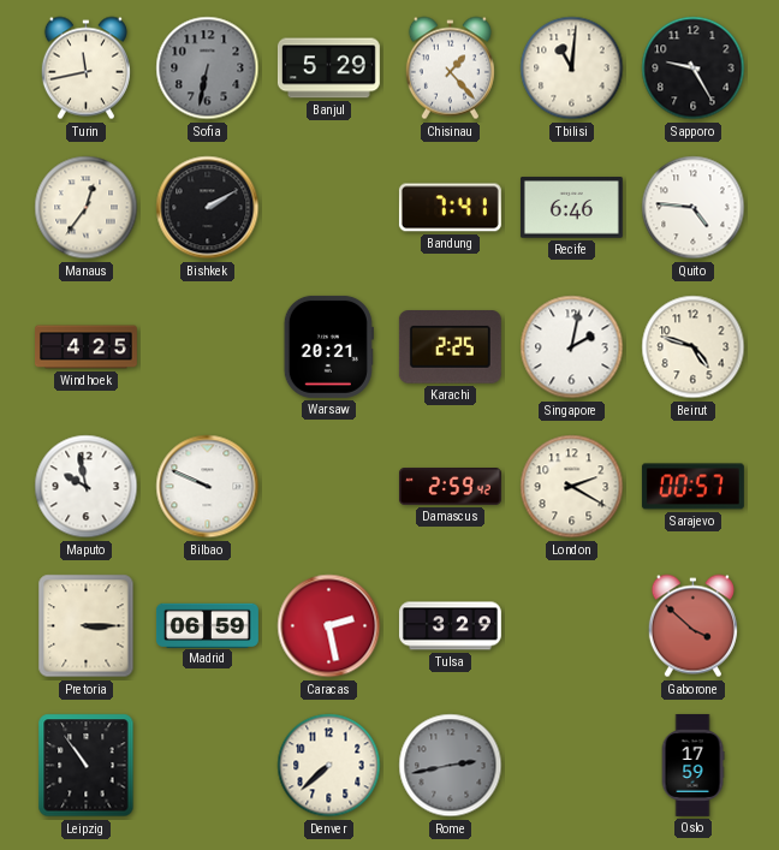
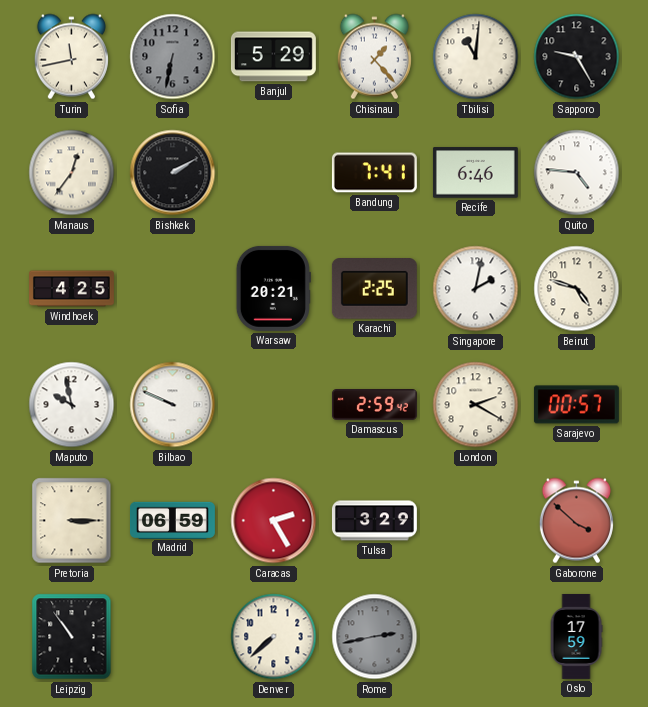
Caracas: 2:28 -> 2:25 (274, 521)
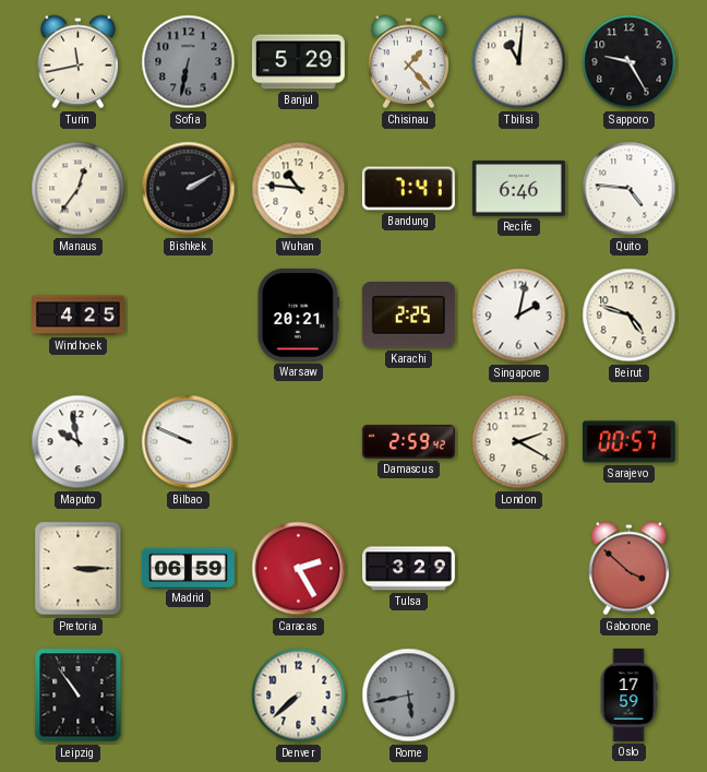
Wuhan: none -> 10:46 (299, 189)
Rome: 2:43 -> 5:43 (409, 696)
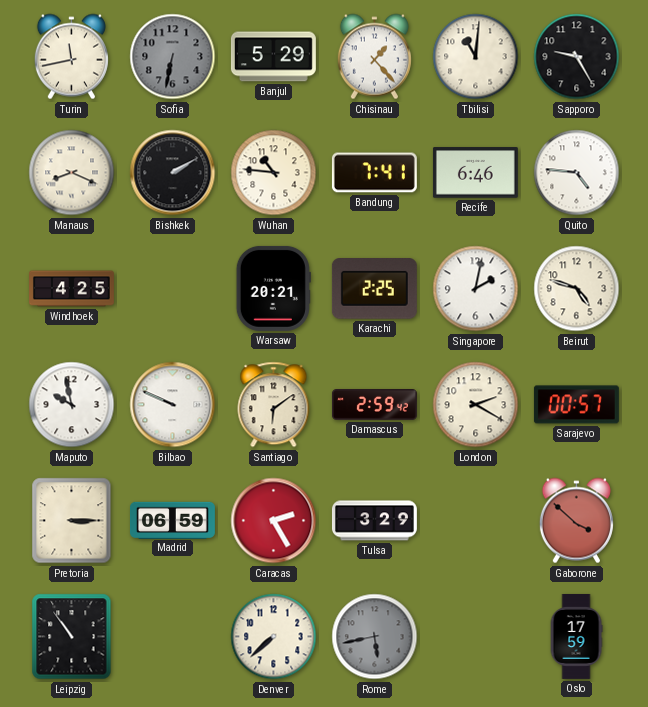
Manaus: 12:36 -> 8:19 (72, 173)
Santiago: none -> 6:09 (274, 405)
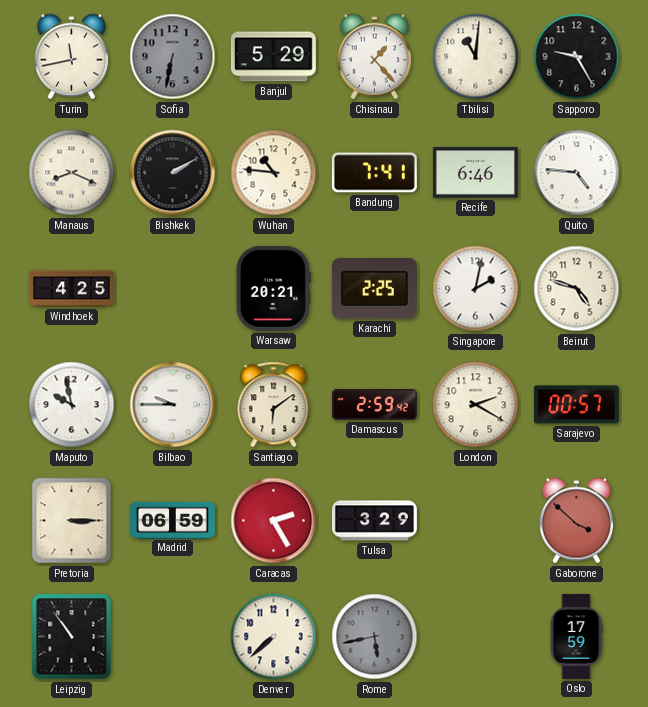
Bilbao: 9:49 -> 9:45 (173, 405)
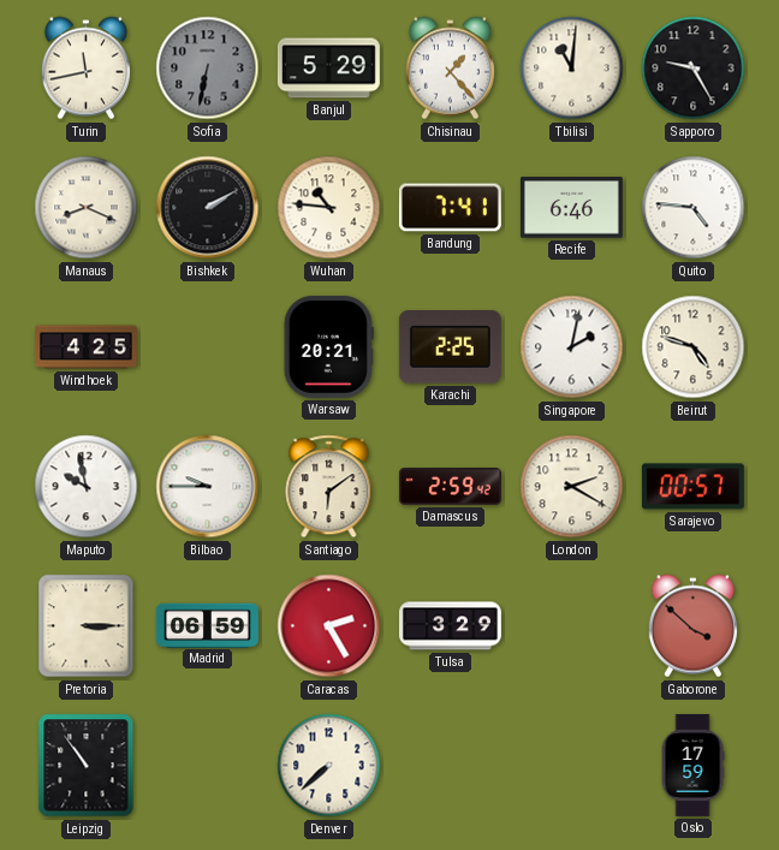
Rome: 5:43 -> none (375, 637)
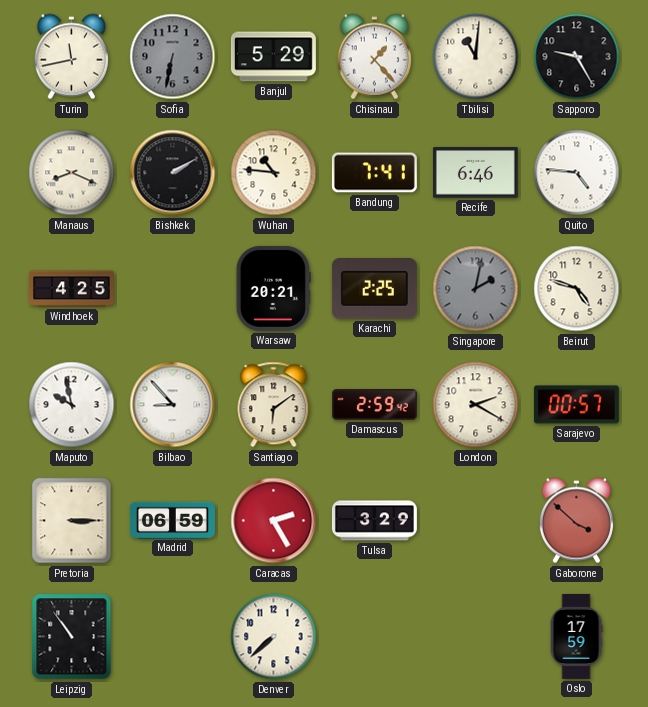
Singapore dial: white -> grey (476, 289)
Bilbao: 9:45 -> 8:53 (173, 405)
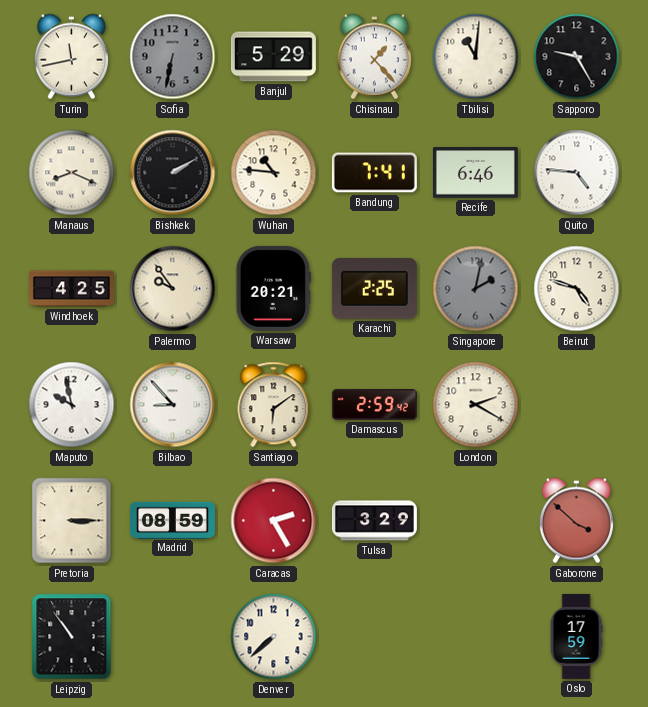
Palermo: none -> 9:54 (173, 289)
Sarajevo: 00:57 -> none (576, 405)
Madrid: 06:59 -> 08:59 (172, 520)
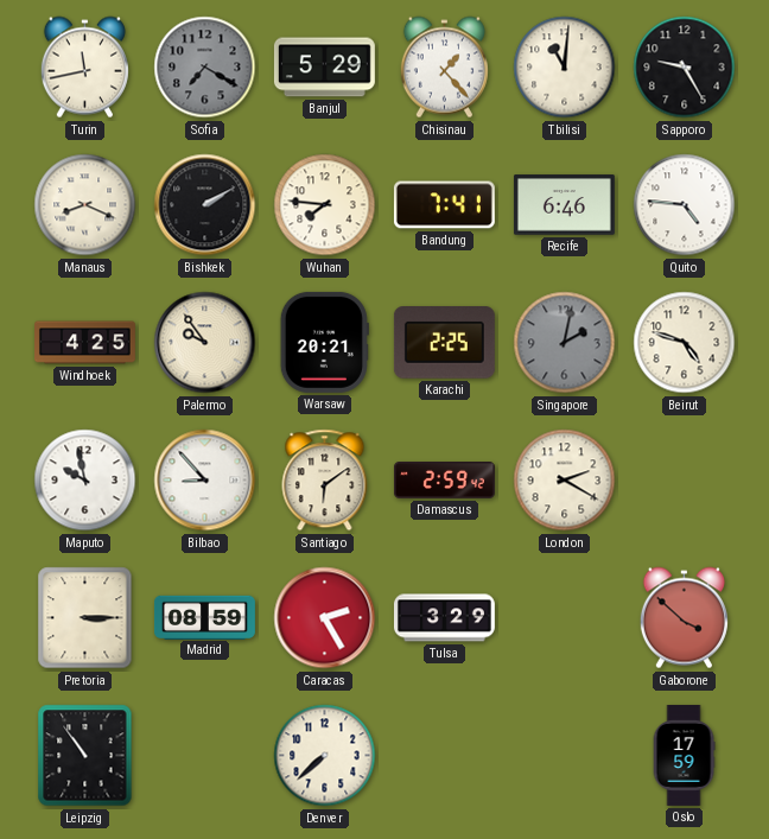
Sofia: 6:32 -> 7:20 (205, 68)
Wuhan: 10:46 -> 7:46 (325, 205)
